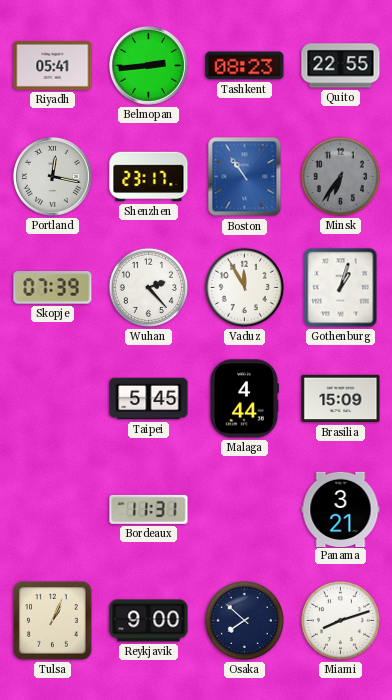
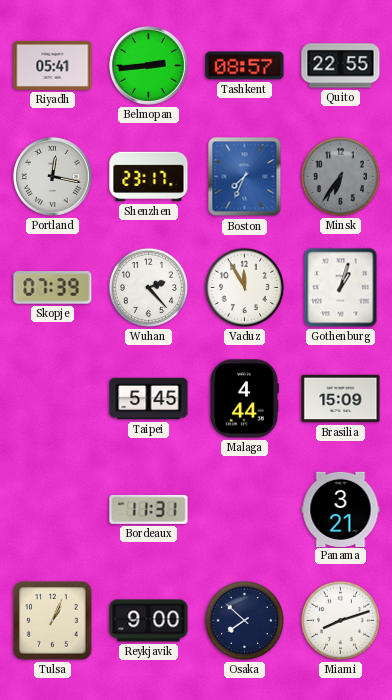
Tashkent: 08:23 -> 08:57 (245, 66)
Boston: 10:54 -> 7:34 (245, 177)
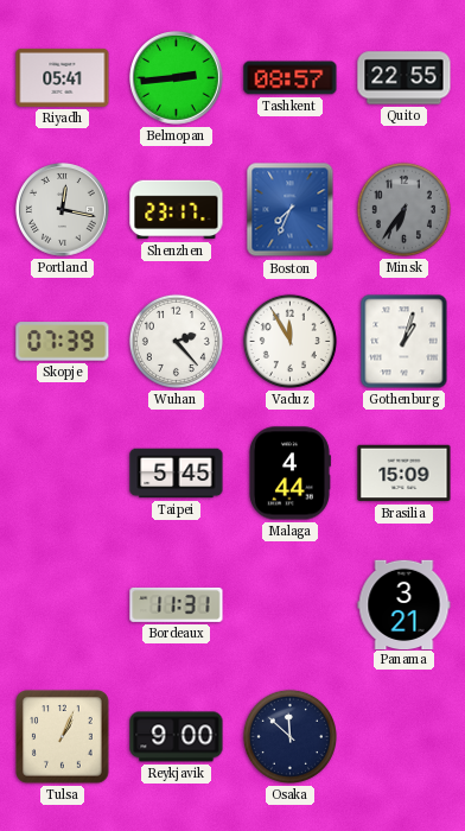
Osaka: 7:52 -> 11:52 (289, 736)
Miami: 8:12 -> none (340, 620)
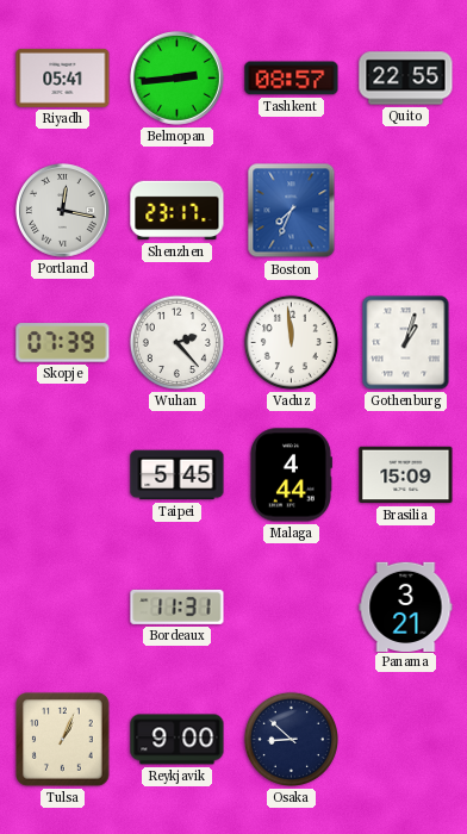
Minsk: 6:36 -> none (403, 209)
Vaduz: 11:55 -> 11:59 (291, 342)
Osaka: 11:52 -> 8:52 (291, 739)
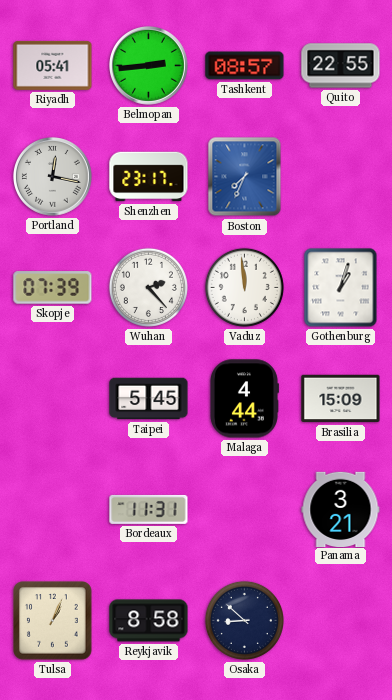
Reykjavik: 9:00 -> 8:58 (149, 621)
